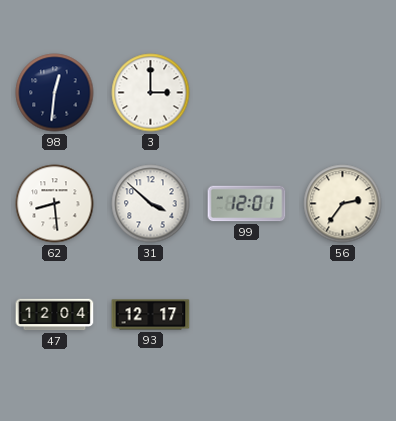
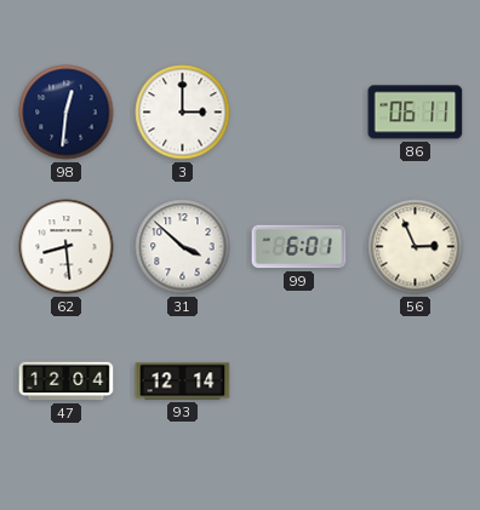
86: none -> 06:11 (416, 113)
99: 12:01 -> 6:01 (299, 247)
56: 2:36 -> 2:56 (416, 247)
93: 12:17 -> 12:14 (183, 382)
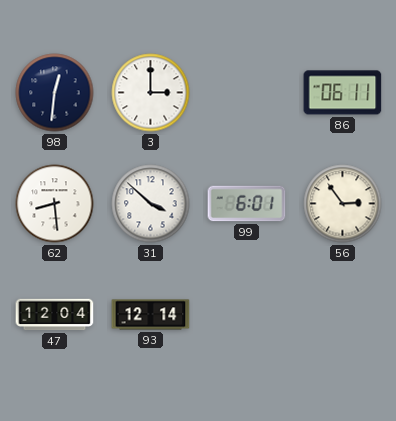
56: 2:56 -> 2:54 (343, 204)
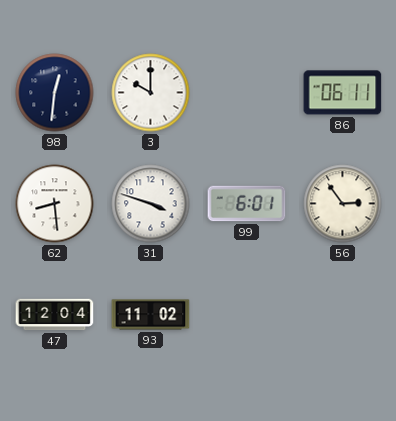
3: 3:00 -> 10:00 (151, 93)
31: 3:52 -> 3:48 (151, 204)
93: 12:14 -> 11:02 (151, 315)
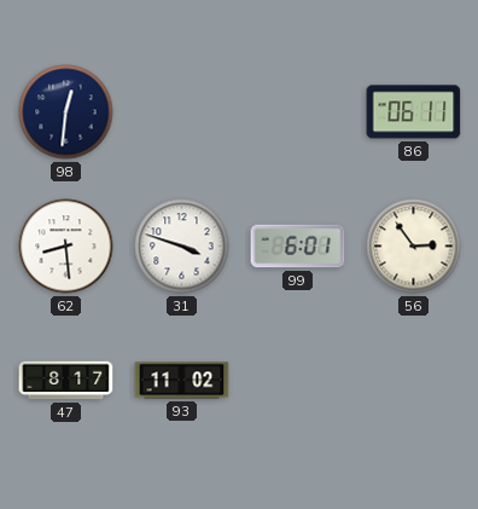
3: 10:00 -> none (151, 93)
47: 12:04 -> 8:17 (66, 381)
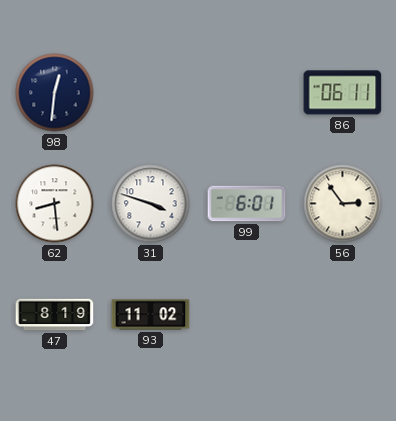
47: 8:17 -> 8:19 (55, 315)
